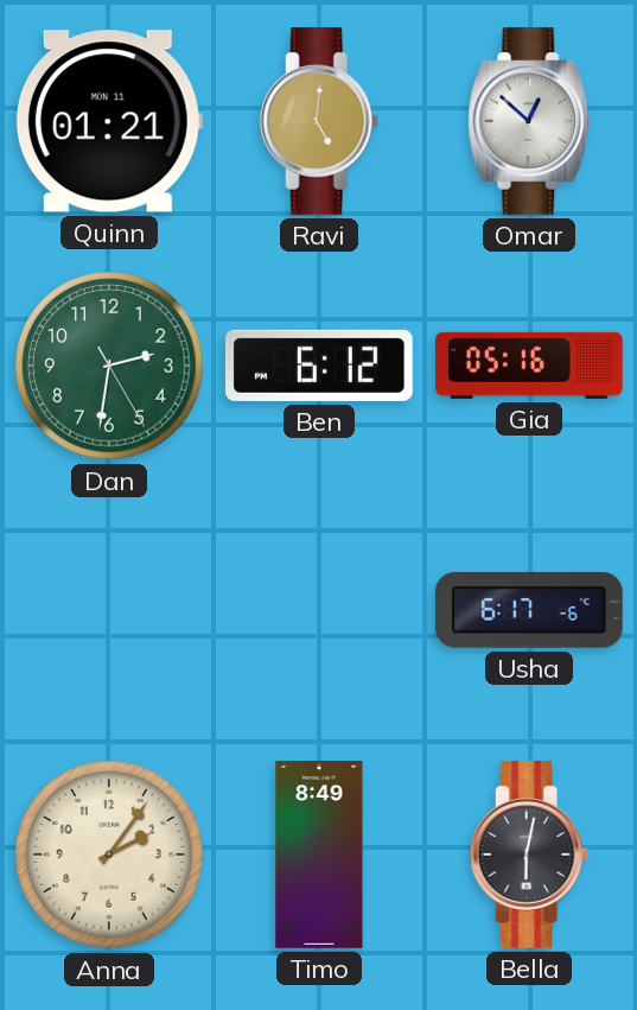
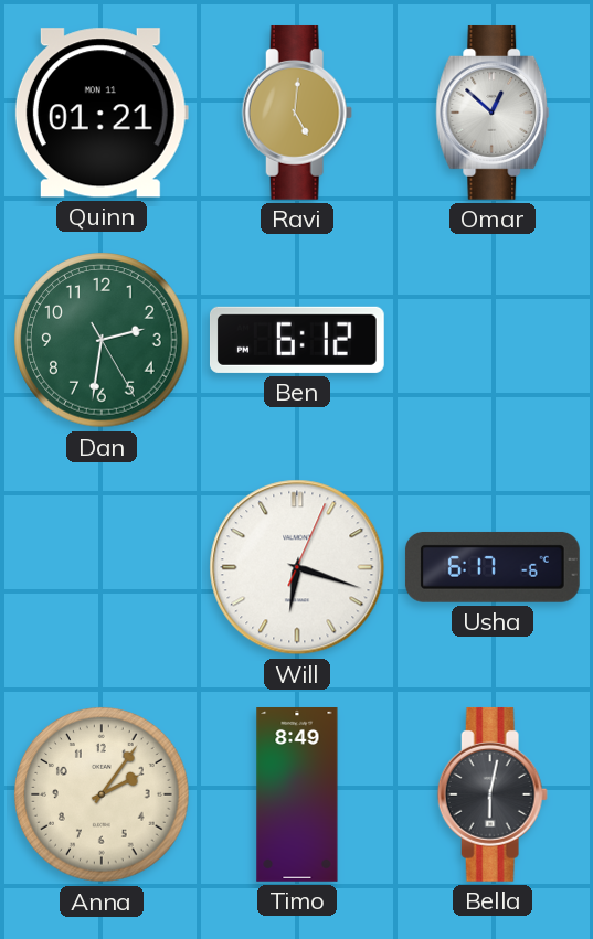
Gia: 05:16 -> none (529, 366)
Will: none -> 6:18 (297, 567)
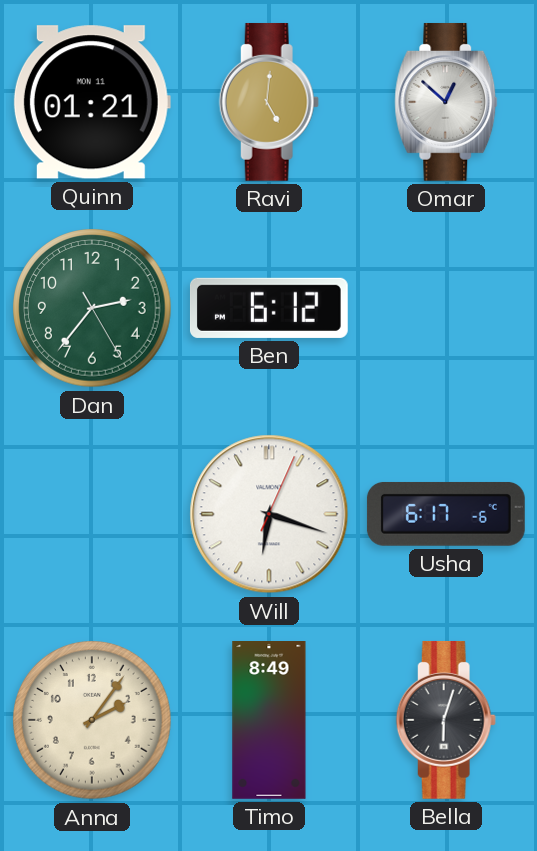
Dan: 2:31 -> 2:36 (92, 308)
Bella: 6:02 -> 6:03 (446, 720)
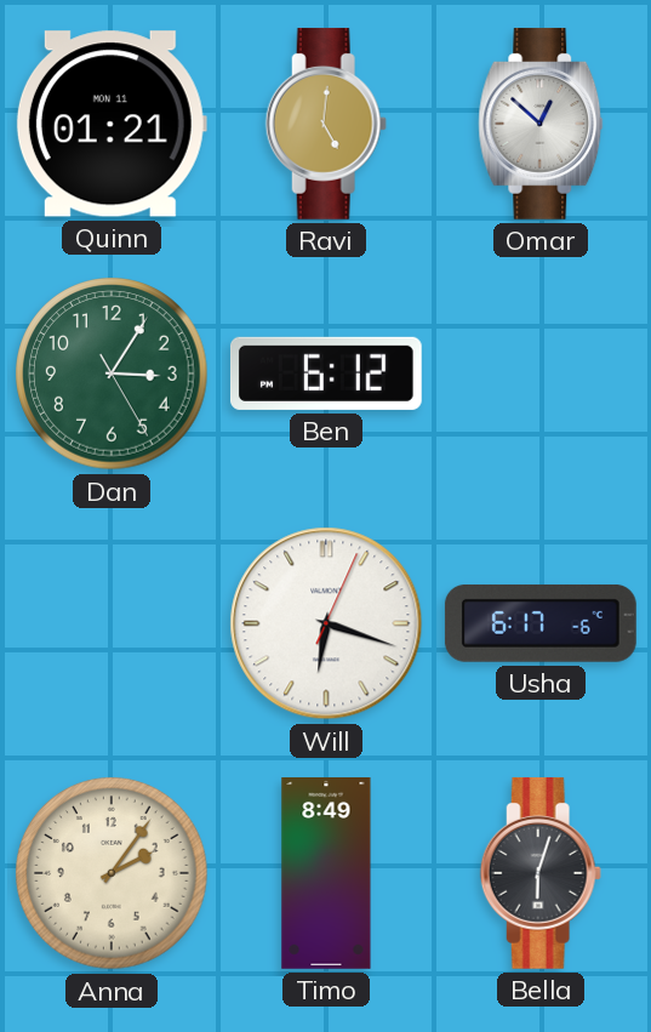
Dan: 2:36 -> 3:05 (112, 374)
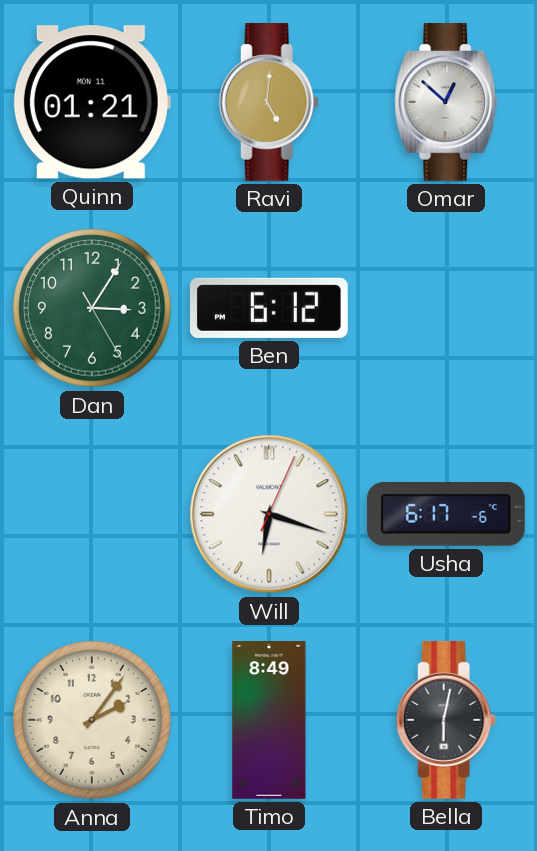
Bella: 6:03 -> 6:02 (446, 720)
